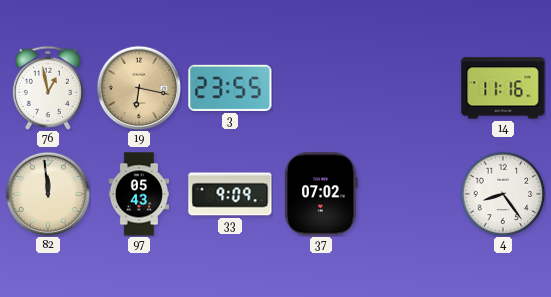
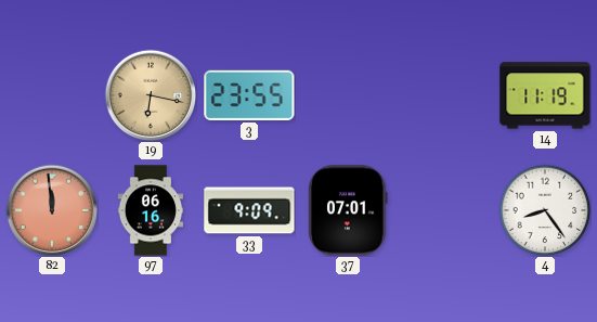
76: 12:58 -> none (48, 88)
14: 11:16 -> 11:19 (545, 95)
82 dial: cream -> salmon (52, 210)
97: 05:43 -> 06:16 (150, 210)
37: 07:02 -> 07:01 (348, 210)
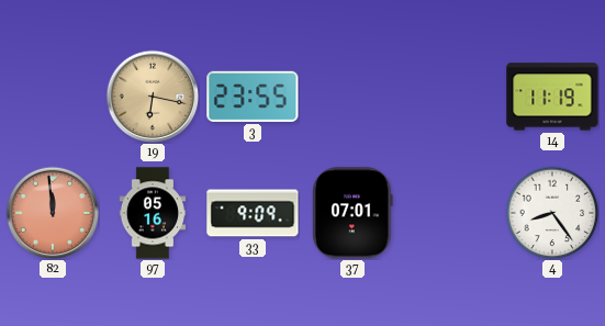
97: 06:16 -> 05:16 (152, 213)
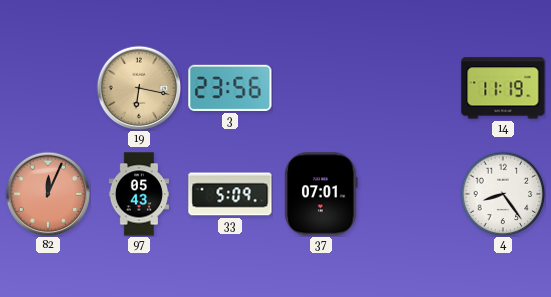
3: 23:55 -> 23:56 (230, 88)
82: 11:59 -> 12:04 (48, 194)
97: 05:16 -> 05:43 (138, 194)
33: 9:09 -> 5:09 (230, 194)
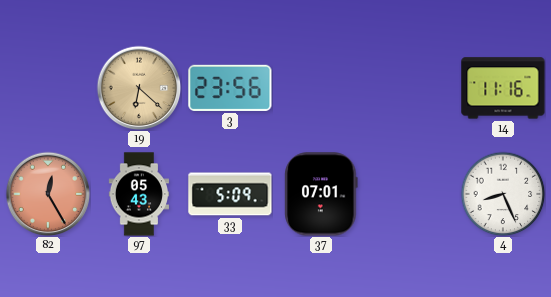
19: 6:17 -> 6:22 (139, 88)
14: 11:19 -> 11:16 (503, 88)
82: 12:04 -> 12:25 (48, 194)
4: 8:24 -> 8:26 (503, 194)
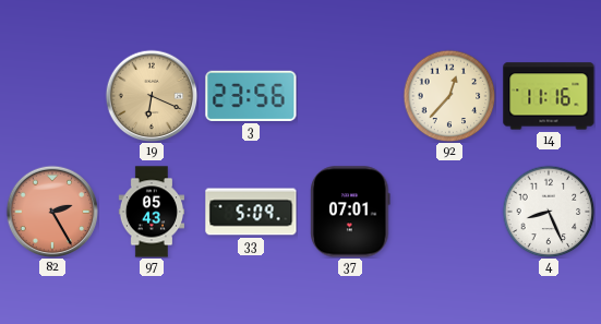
19: 6:22 -> 6:19 (152, 96)
92: none -> 12:37 (449, 96)
82: 12:25 -> 2:25 (52, 212)
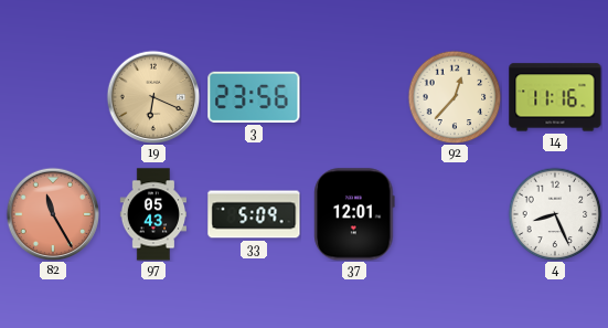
82: 2:25 -> 11:25 (53, 214)
37: 07:01 -> 12:01 (354, 214)
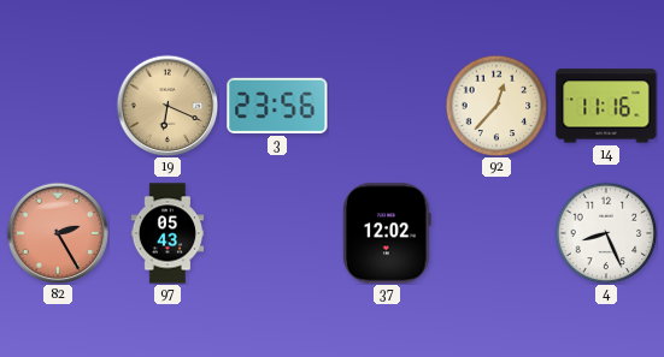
82: 11:25 -> 2:25 (58, 233)
33: 5:09 -> none (254, 214)
37: 12:01 -> 12:02 (387, 233)
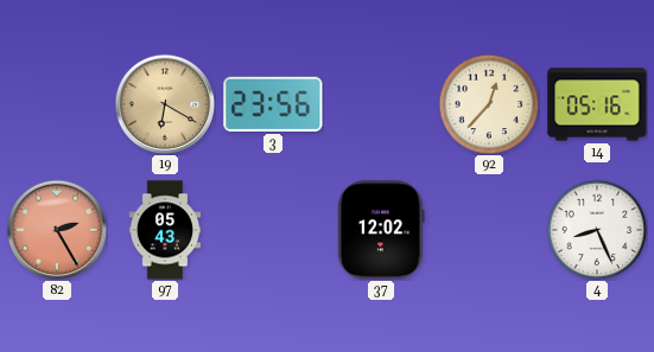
19: 6:19 -> 6:20 (165, 104)
14: 11:16 -> 05:16 (597, 104)
